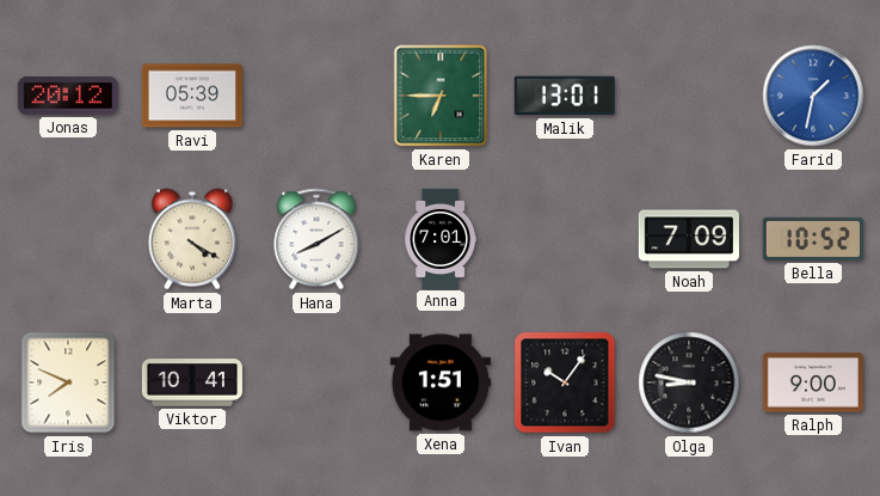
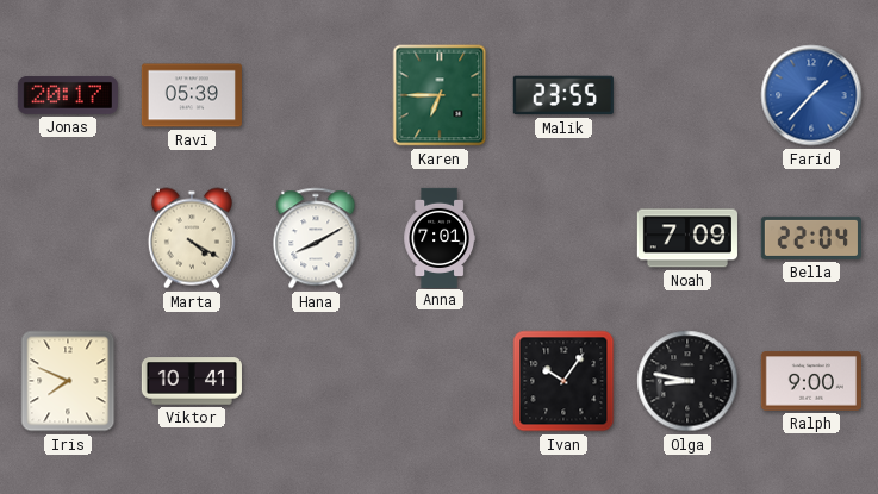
Jonas: 20:12 -> 20:17 (68, 95)
Malik: 13:01 -> 23:55 (563, 95)
Farid: 1:32 -> 1:37 (811, 95)
Bella: 10:52 -> 22:04 (811, 238)
Xena: 1:51 -> none (441, 382)
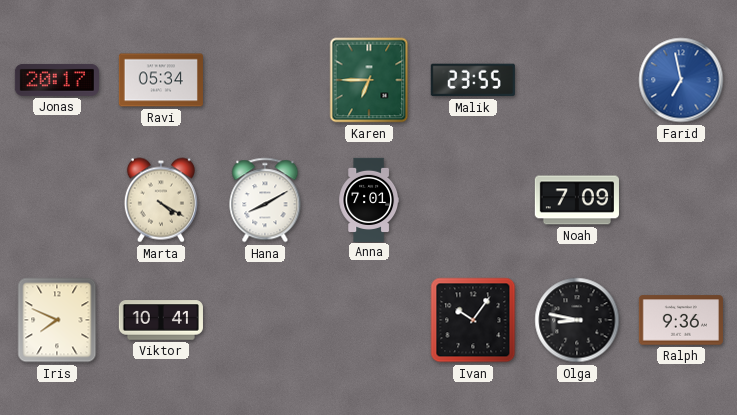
Ravi: 05:39 -> 05:34 (161, 80)
Farid: 1:37 -> 6:58 (681, 80)
Bella: 22:04 -> none (811, 238)
Ralph: 9:00 -> 9:36 (681, 320)
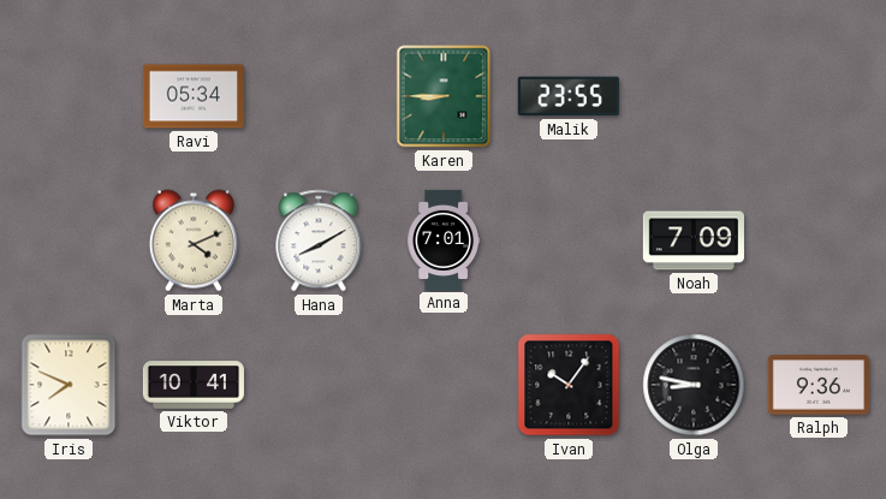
Jonas: 20:17 -> none (57, 80)
Karen: 6:45 -> 8:45 (444, 96)
Farid: 6:58 -> none (681, 80)
Marta: 4:20 -> 4:11 (194, 240)
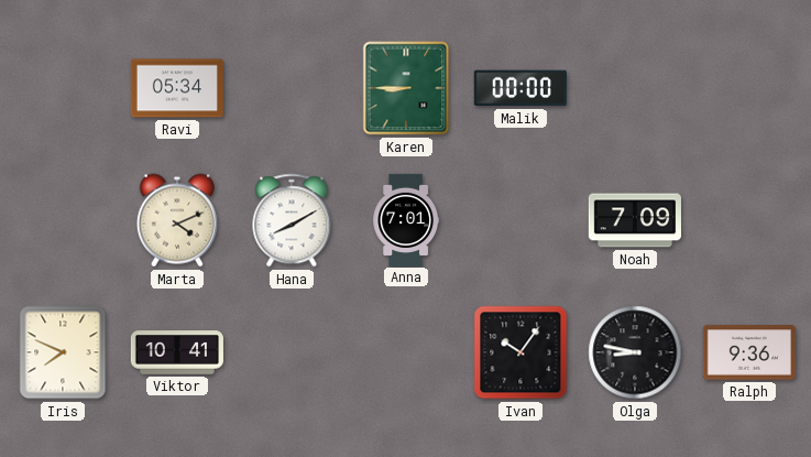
Malik: 23:55 -> 00:00 (520, 88)
